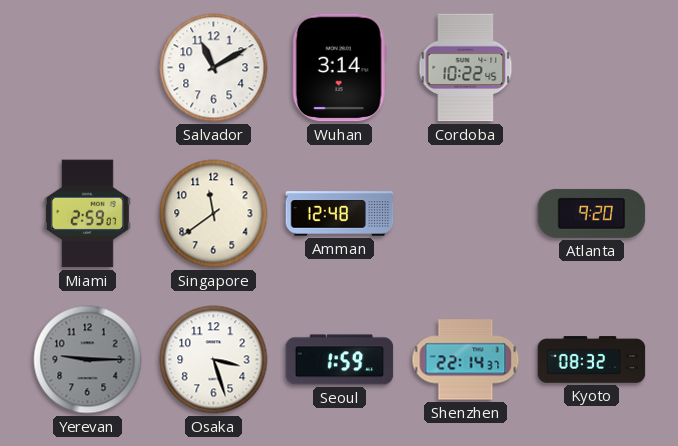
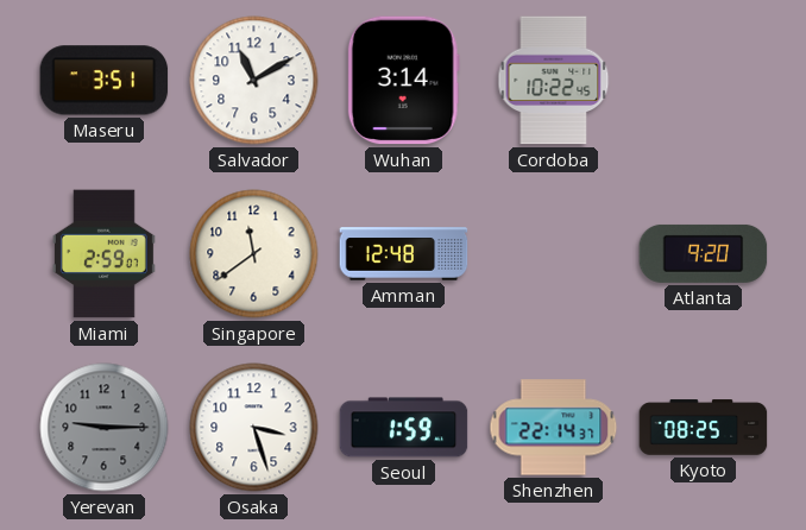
Maseru: none -> 3:51 (105, 81)
Kyoto: 08:32 -> 08:25 (704, 428)
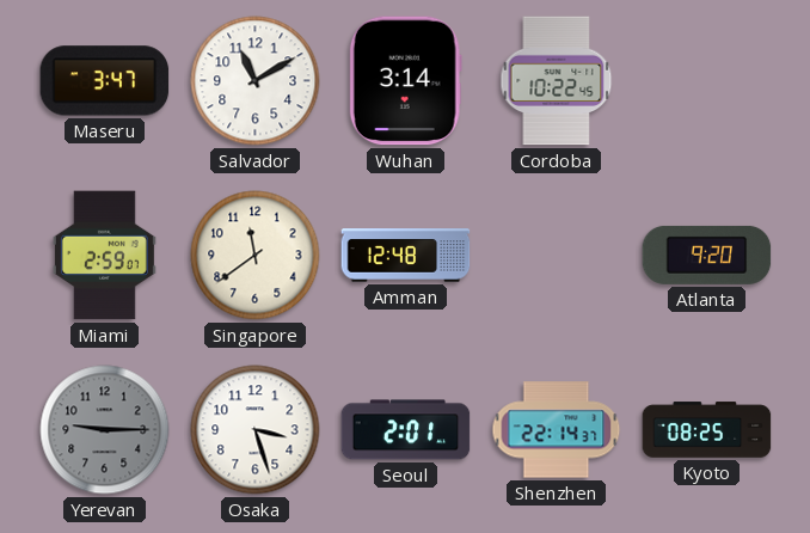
Maseru: 3:51 -> 3:47 (105, 81)
Seoul: 1:59 -> 2:01 (406, 430)
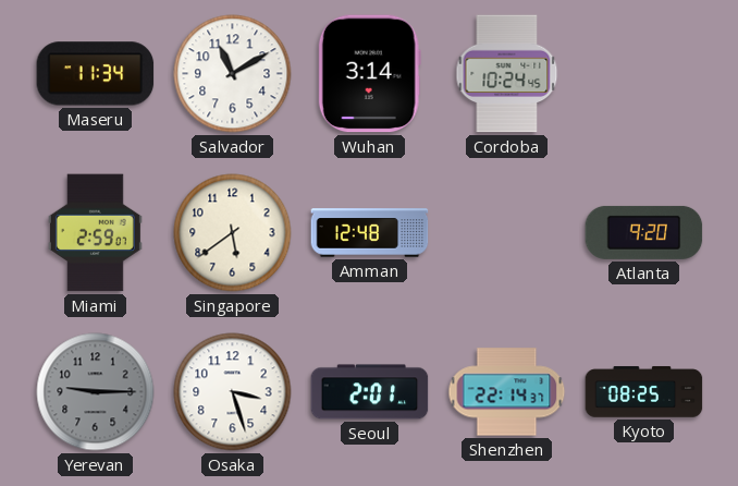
Maseru: 3:47 -> 11:34 (96, 74)
Cordoba: 10:22 -> 10:24 (507, 74)
Singapore: 11:39 -> 5:39 (233, 233)
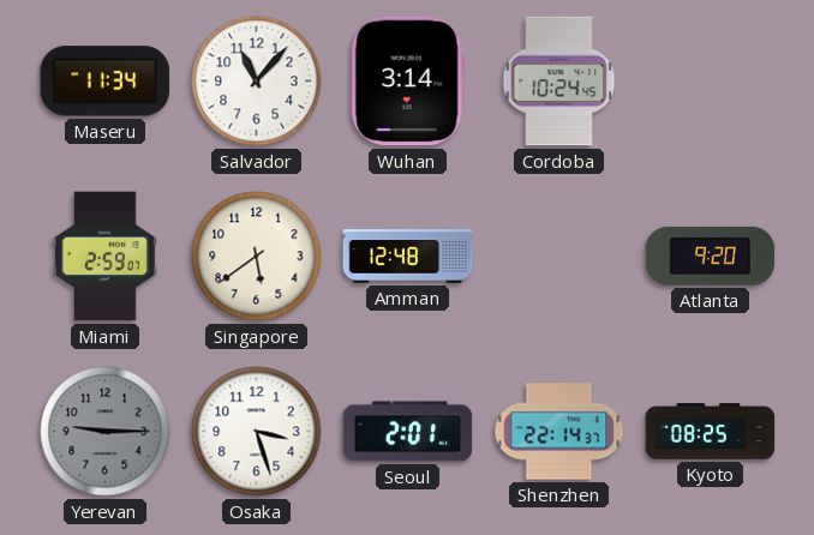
Salvador: 11:10 -> 11:07 (257, 82)
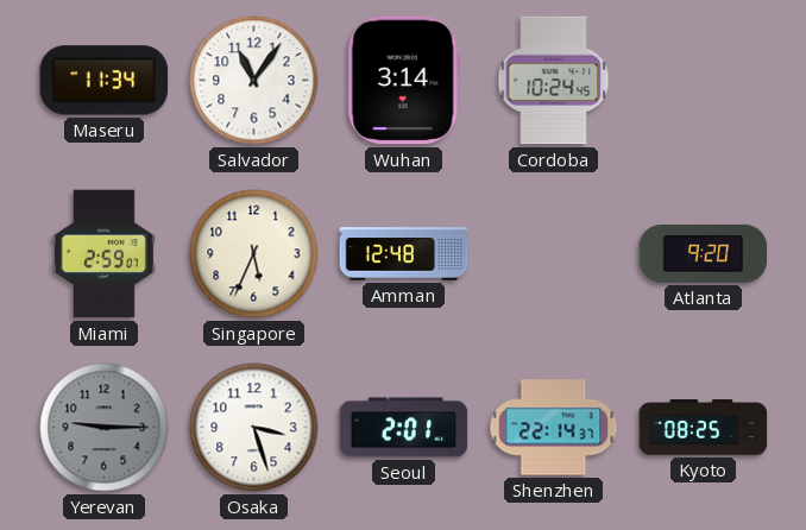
Salvador: 11:07 -> 11:06 (254, 81)
Singapore: 5:39 -> 5:34 (254, 254)
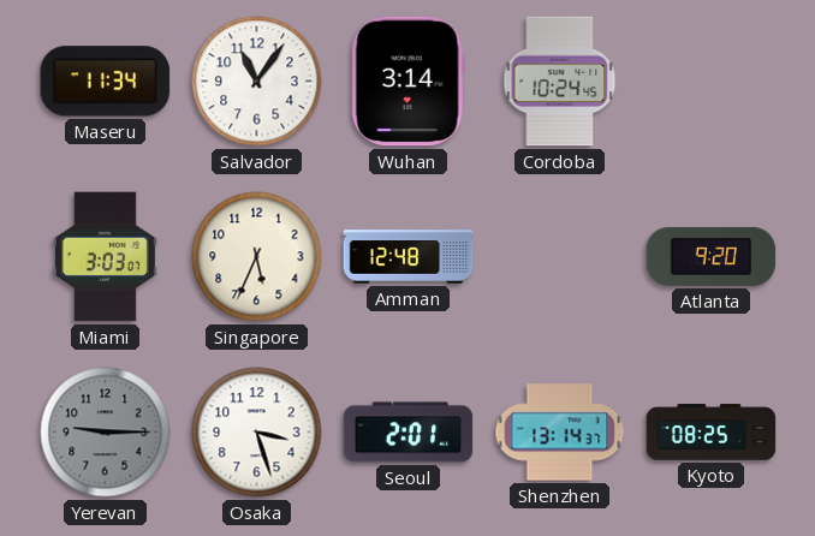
Miami: 2:59 -> 3:03 (105, 257)
Shenzhen: 22:14 -> 13:14 (560, 433)
